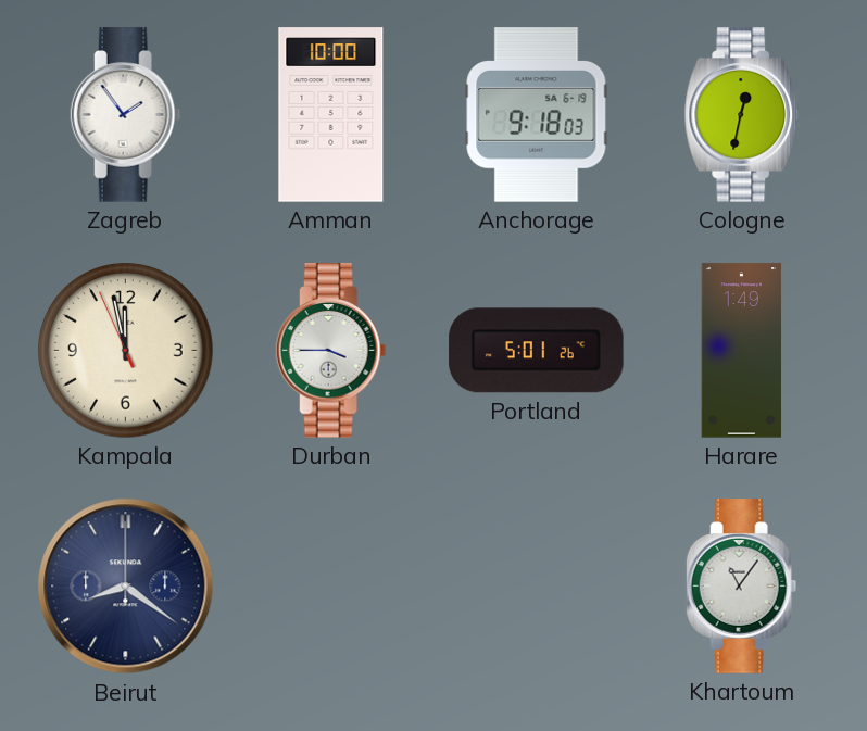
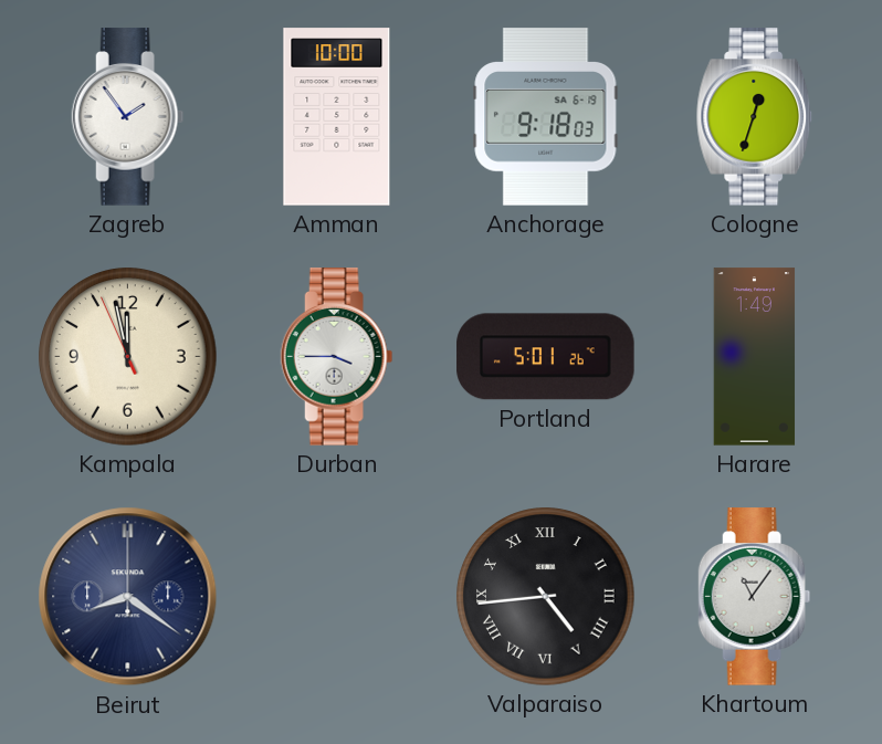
Cologne: 12:32 -> 12:33 (755, 117)
Valparaiso: none -> 4:44 (546, 597)
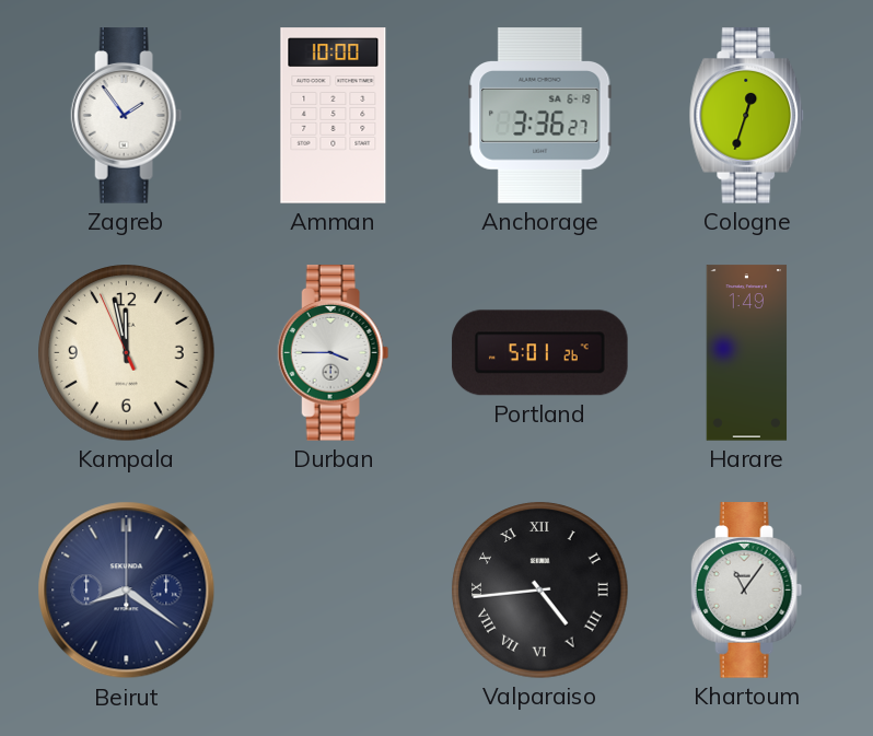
Anchorage: 9:18 -> 3:36 (540, 116)
